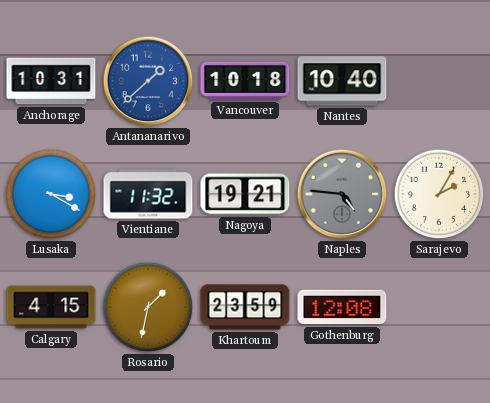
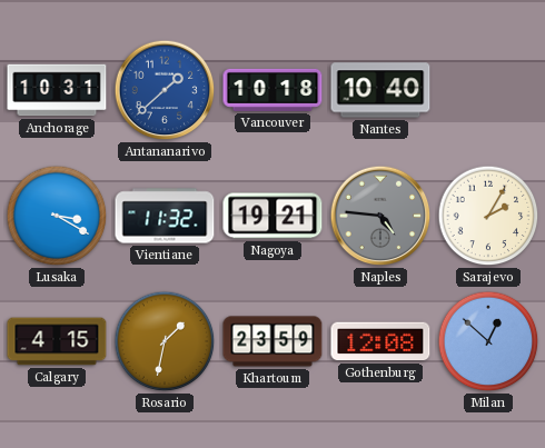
Milan: none -> 12:52 (488, 341)
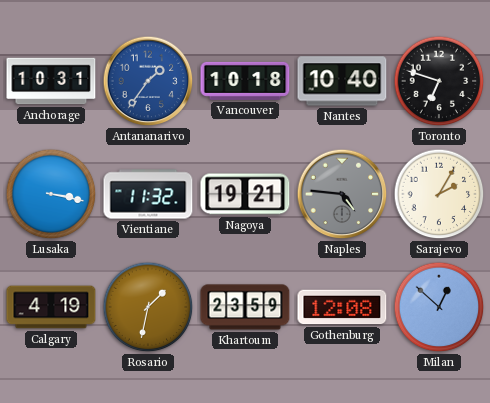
Antananarivo: 1:38 -> 1:36 (148, 81)
Toronto: none -> 6:48 (439, 81)
Lusaka: 3:20 -> 3:17 (51, 194)
Calgary: 4:15 -> 4:19 (51, 307)
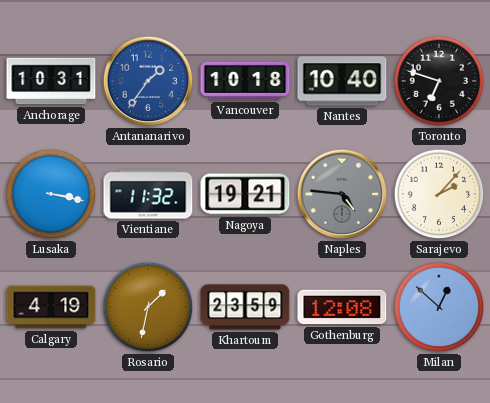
Sarajevo: 2:05 -> 2:07 (439, 194)
